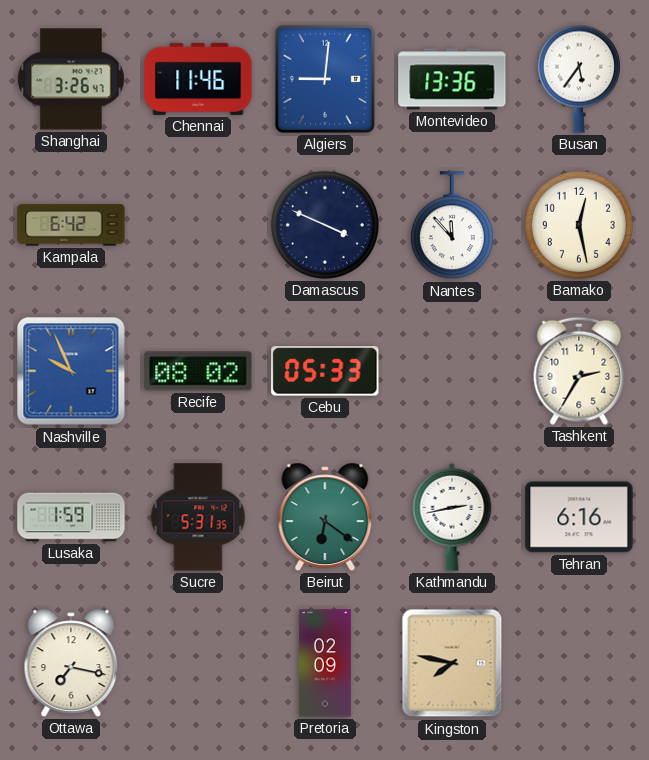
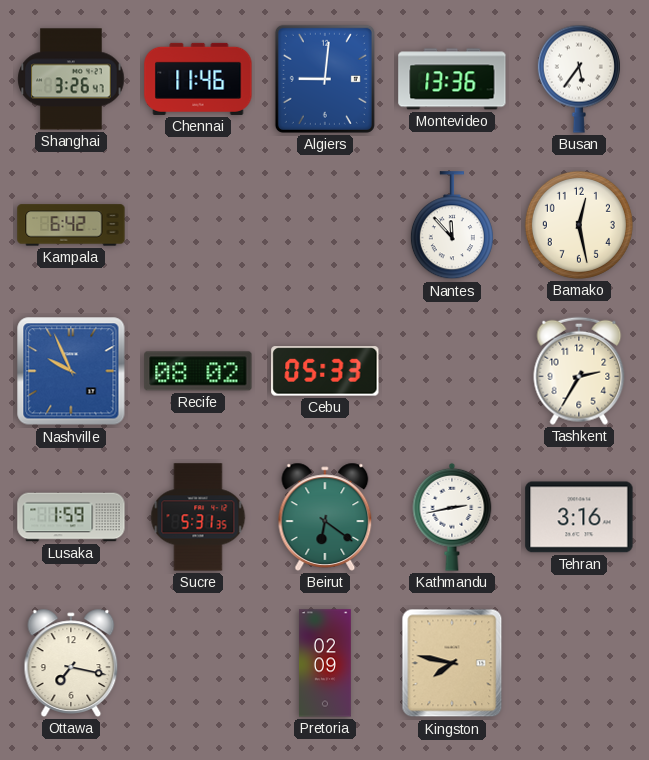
Damascus: 3:49 -> none (325, 225)
Tehran: 6:16 -> 3:16 (579, 517)
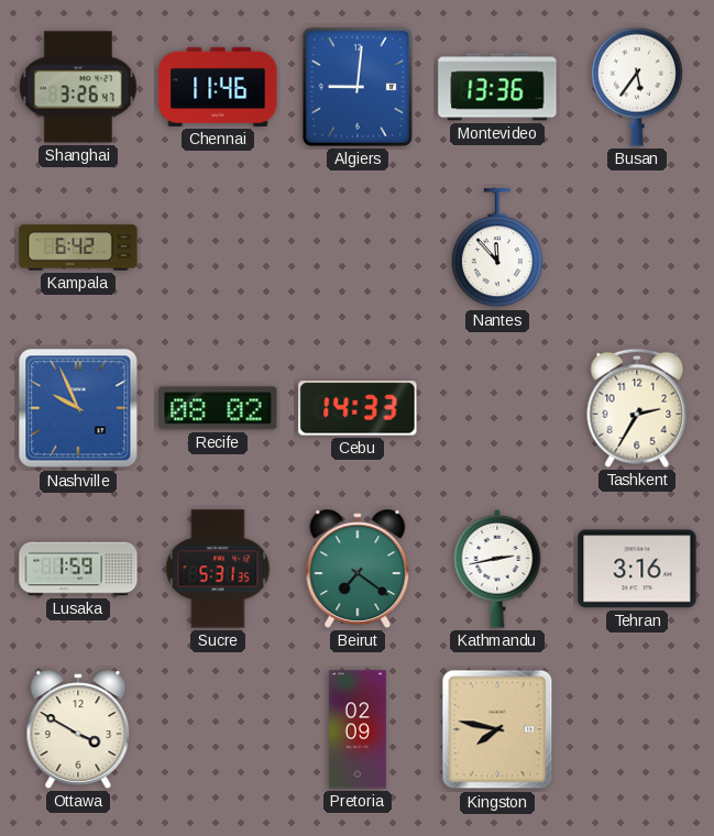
Bamako: 12:28 -> none (579, 225)
Cebu: 05:33 -> 14:33 (358, 408)
Beirut: 6:21 -> 7:21 (358, 569)
Ottawa: 7:17 -> 3:50 (78, 729)
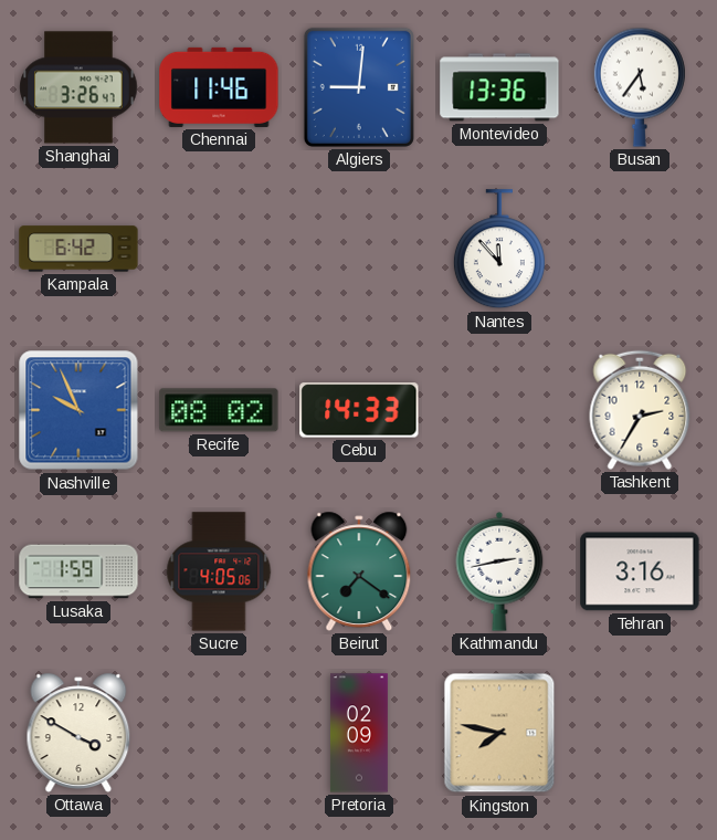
Sucre: 5:31 -> 4:05 (219, 571)
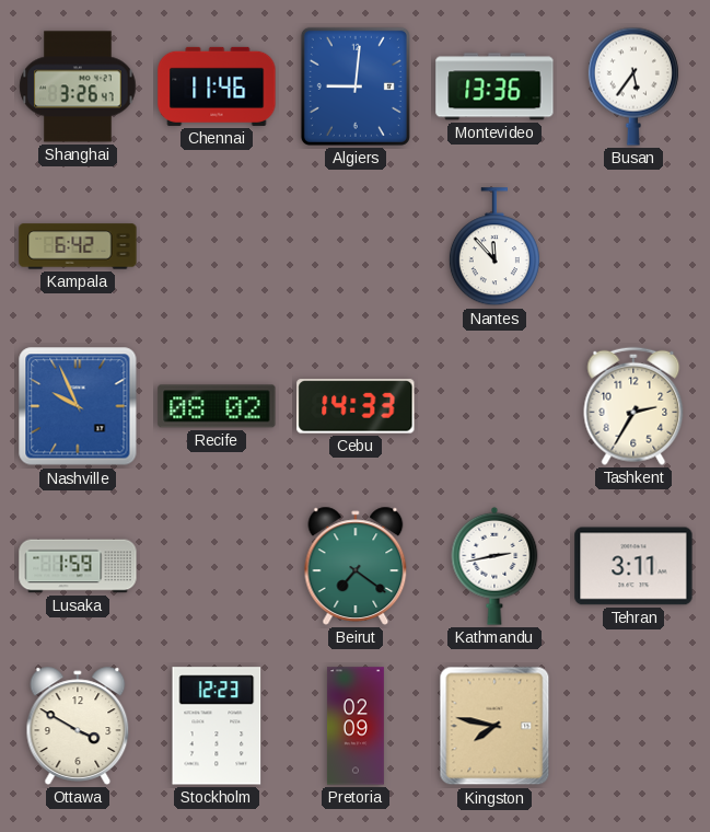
Sucre: 4:05 -> none (219, 571)
Tehran: 3:16 -> 3:11 (633, 566)
Stockholm: none -> 12:23 (217, 726)
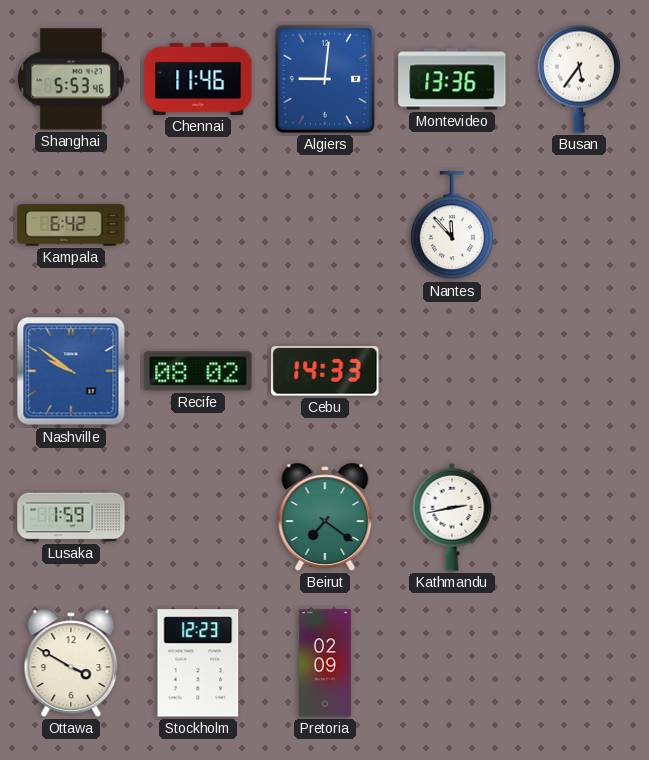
Shanghai: 3:26 -> 5:53 (71, 79)
Nashville: 9:56 -> 9:51 (71, 371)
Tashkent: 2:35 -> none (633, 406)
Tehran: 3:11 -> none (633, 566)
Kingston: 7:47 -> none (494, 726)
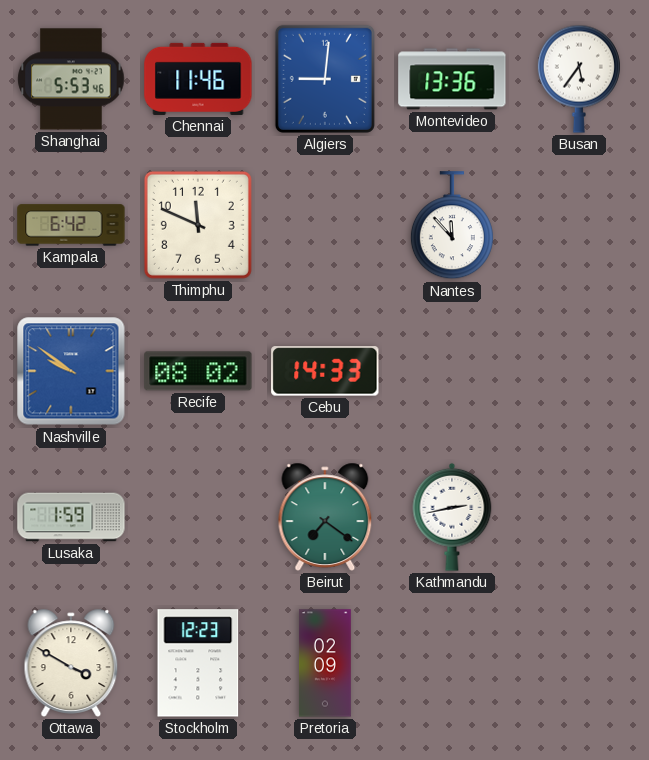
Thimphu: none -> 11:49 (198, 225)
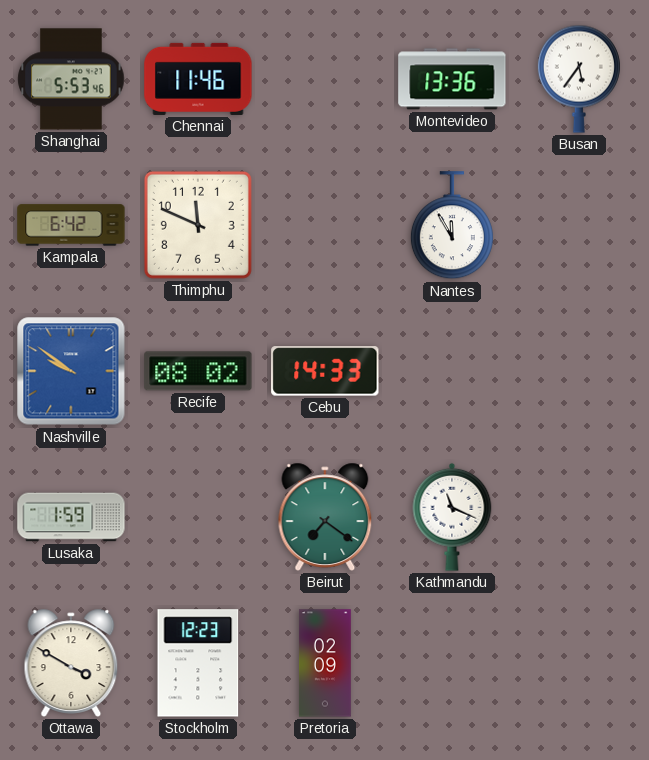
Algiers: 9:01 -> none (325, 79)
Nantes: 11:53 -> 11:55 (452, 226)
Kathmandu: 2:43 -> 11:19 (452, 517)
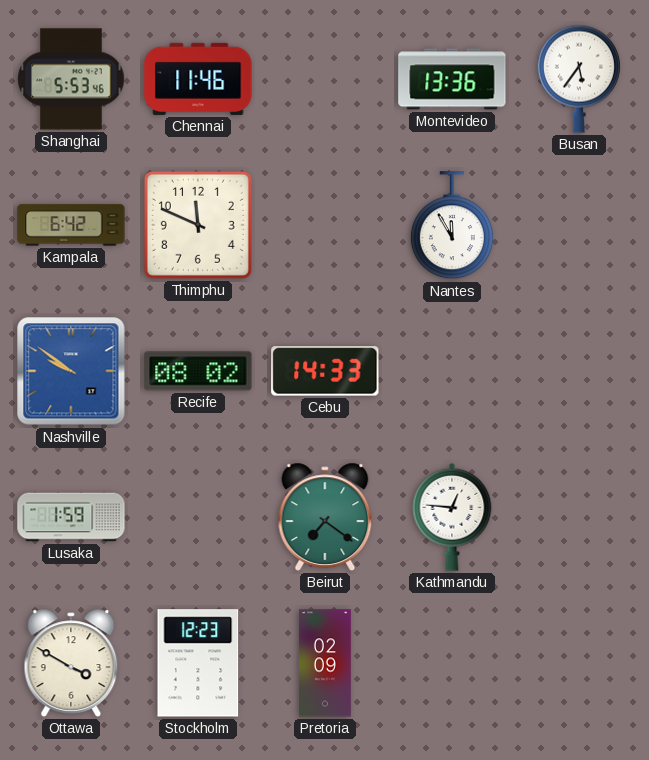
Kathmandu: 11:19 -> 12:46 (452, 517)
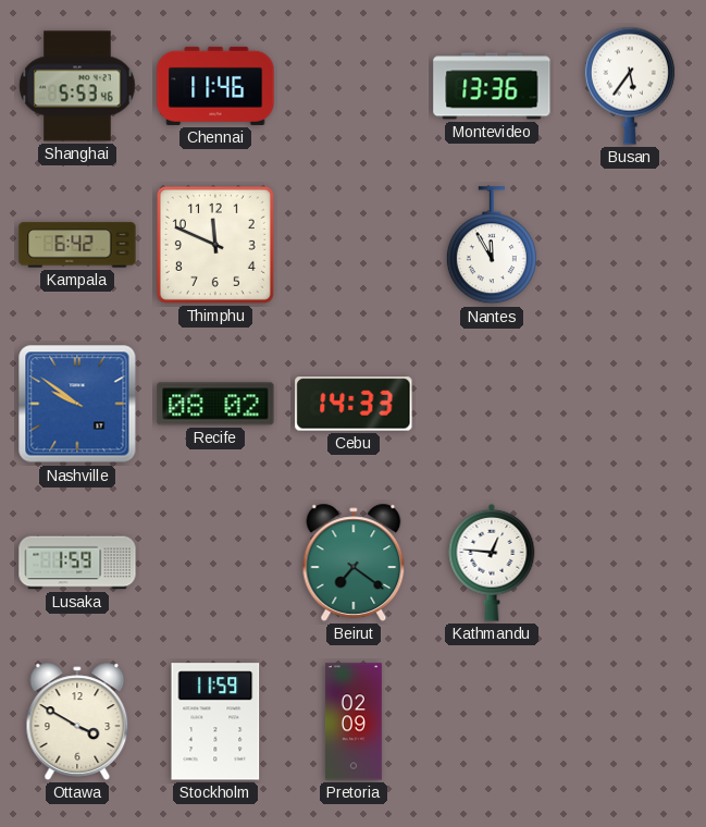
Stockholm: 12:23 -> 11:59 (215, 721)
